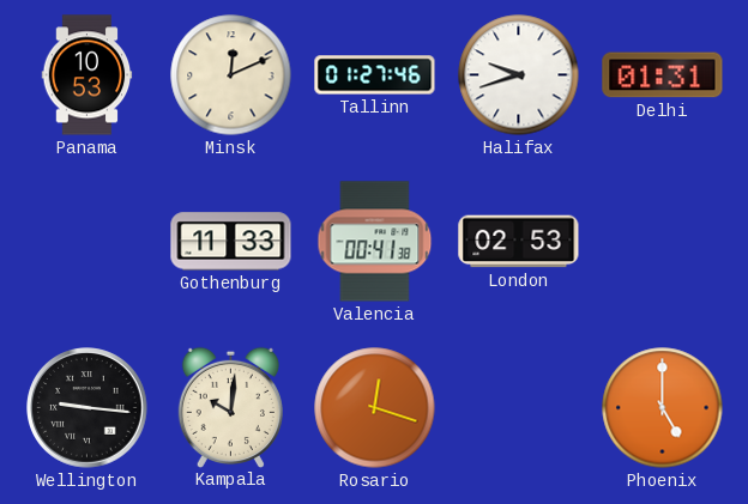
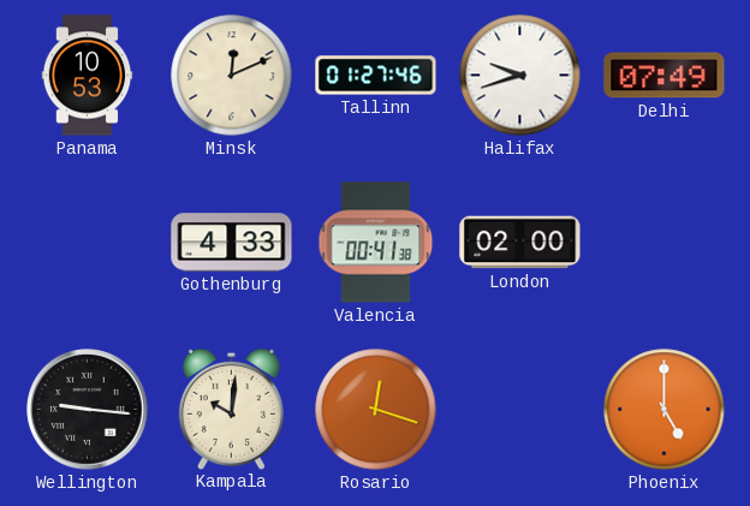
Delhi: 01:31 -> 07:49 (665, 76)
Gothenburg: 11:33 -> 4:33 (232, 243)
London: 02:53 -> 02:00 (520, 243)
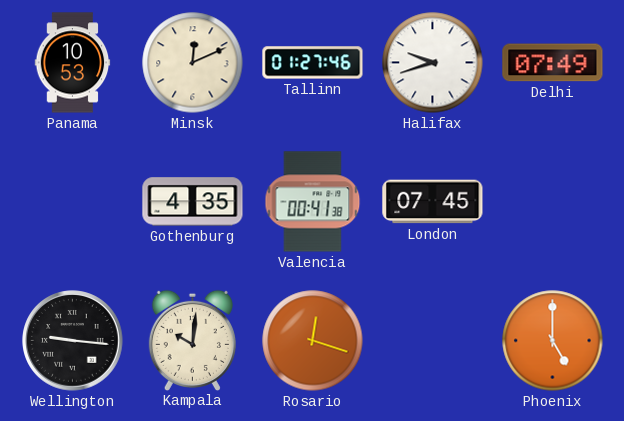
Gothenburg: 4:33 -> 4:35 (193, 202)
London: 02:00 -> 07:45 (433, 202)
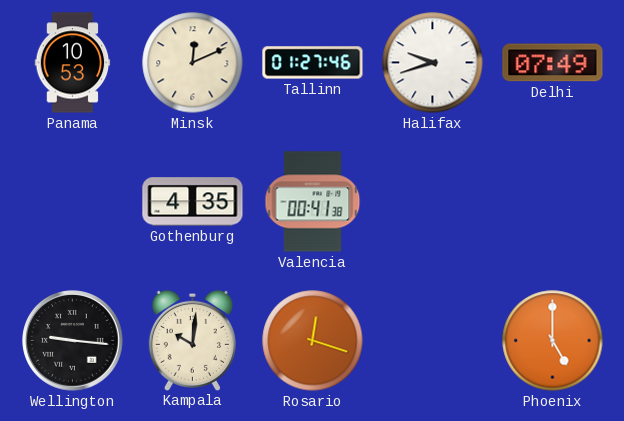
London: 07:45 -> none (433, 202)
